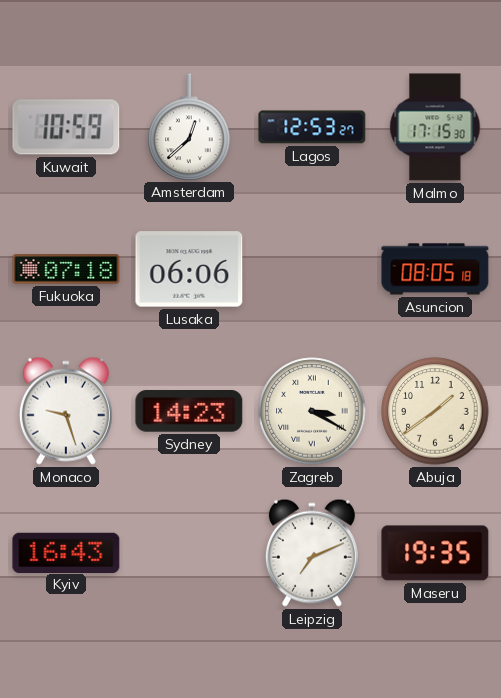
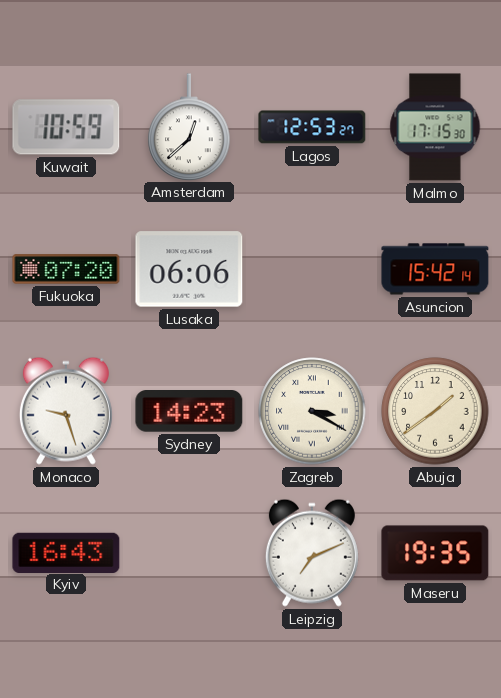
Fukuoka: 07:18 -> 07:20 (66, 269)
Asuncion: 08:05 -> 15:42 (435, 269)
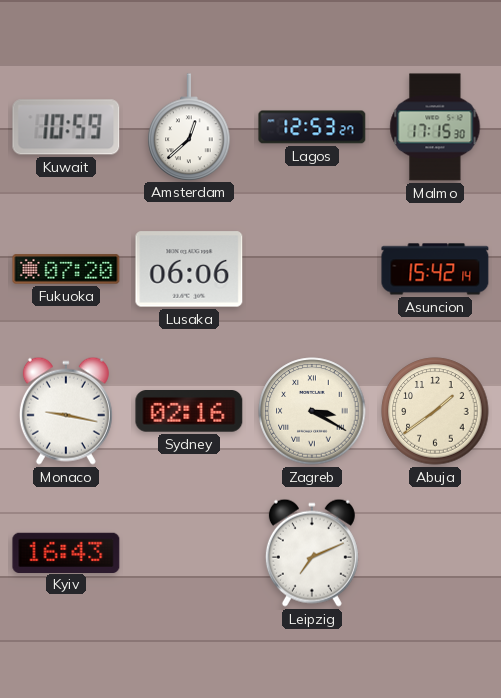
Monaco: 9:27 -> 9:17 (66, 411)
Sydney: 14:23 -> 02:16 (189, 412)
Maseru: 19:35 -> none (435, 553)
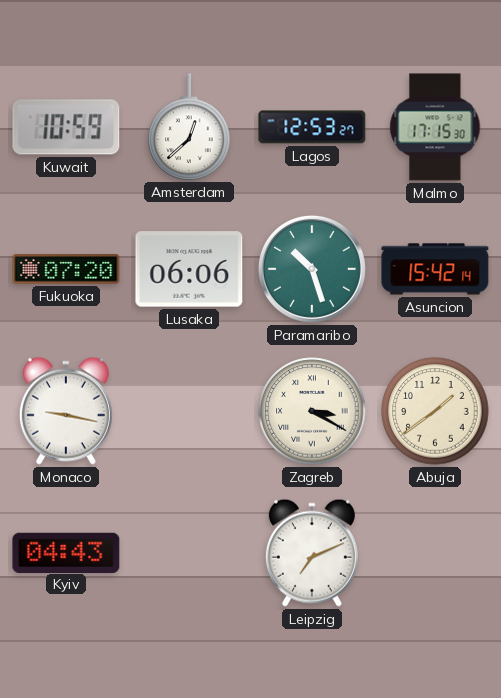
Paramaribo: none -> 10:27 (312, 269)
Sydney: 02:16 -> none (189, 412)
Kyiv: 16:43 -> 04:43 (66, 552)
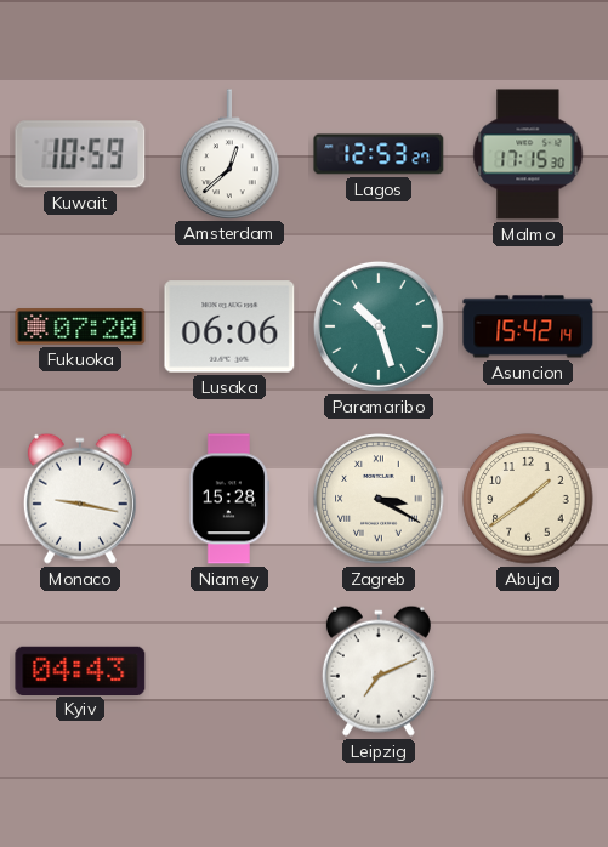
Niamey: none -> 15:28 (229, 499)
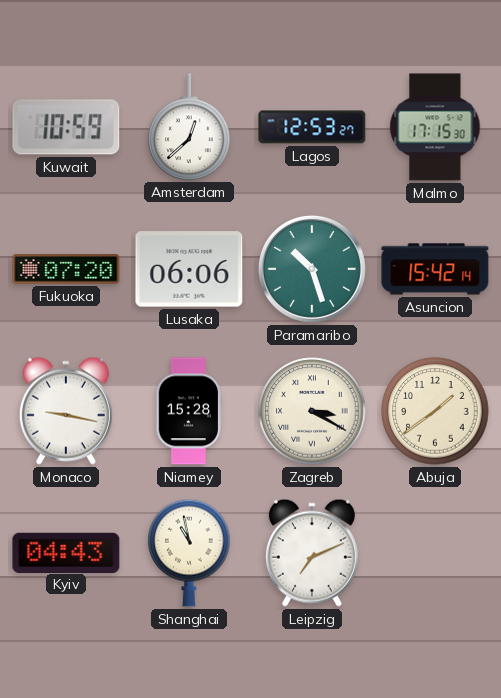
Shanghai: none -> 10:58 (189, 553)
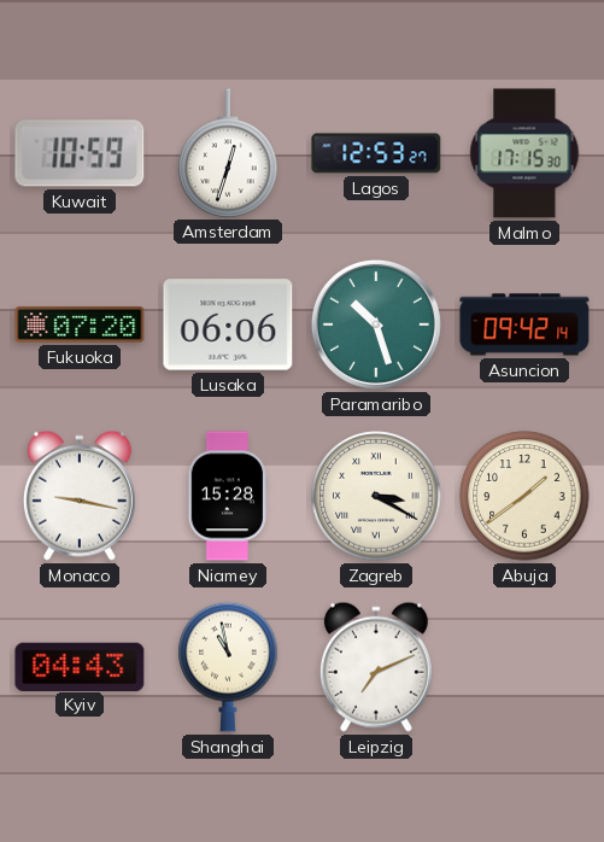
Amsterdam: 12:38 -> 12:33 (228, 153)
Asuncion: 15:42 -> 09:42 (524, 324)
